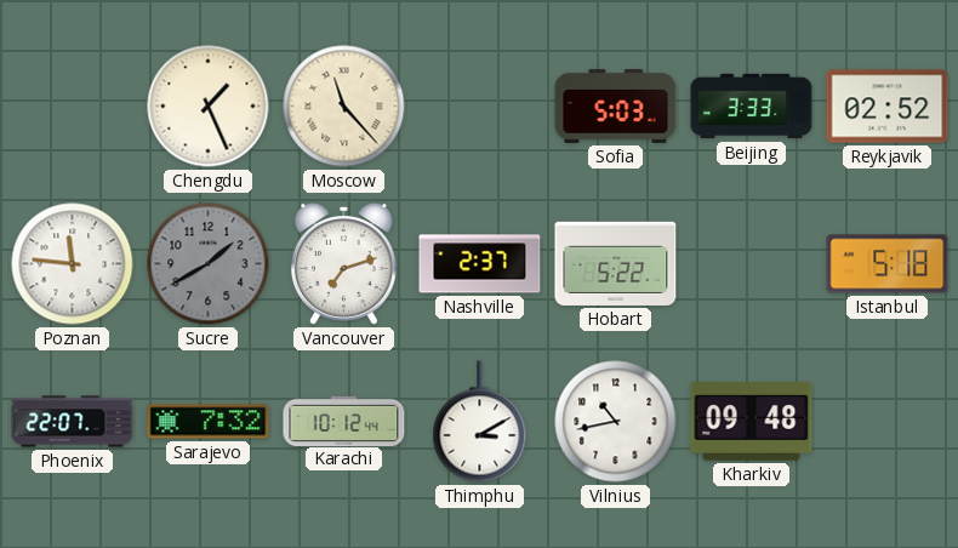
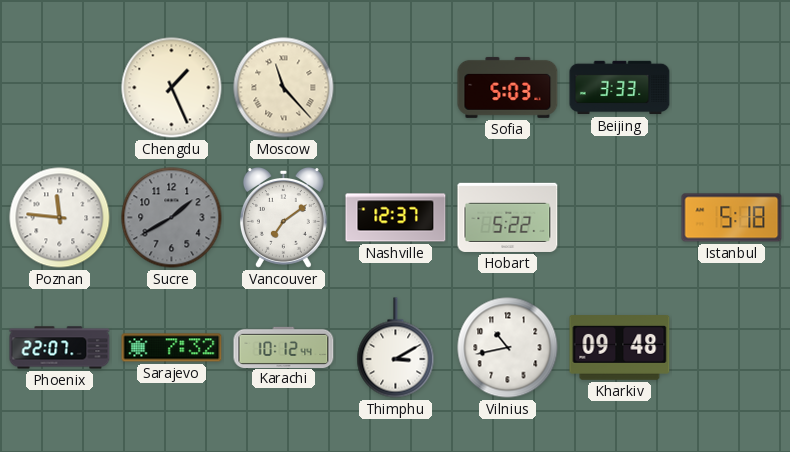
Reykjavik: 02:52 -> none (888, 107)
Vancouver: 7:12 -> 7:09 (283, 218)
Nashville: 2:37 -> 12:37 (396, 218)
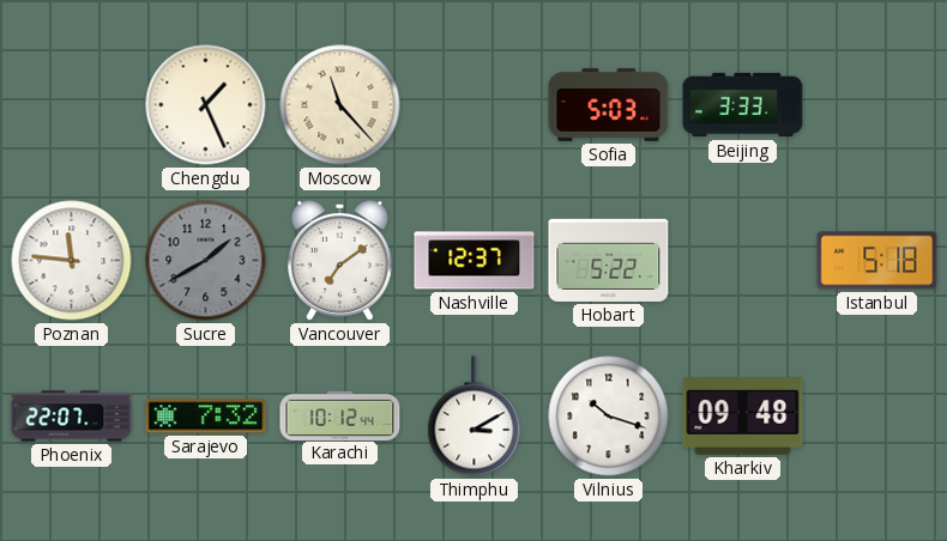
Vilnius: 10:43 -> 10:18 (609, 417)
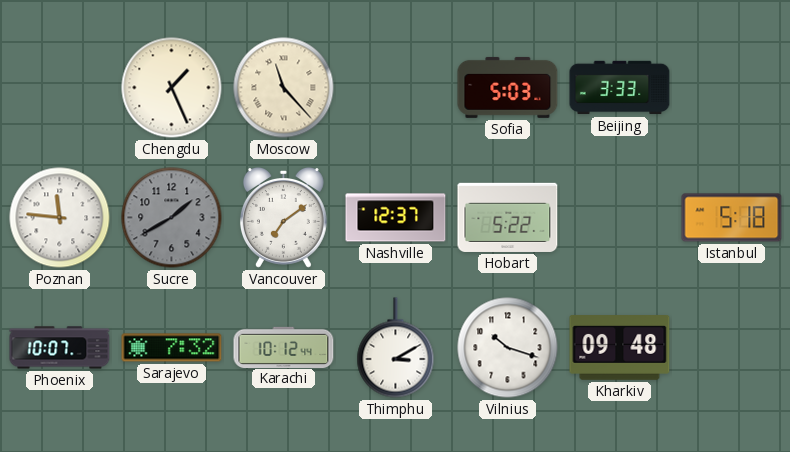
Phoenix: 22:07 -> 10:07 (60, 348)
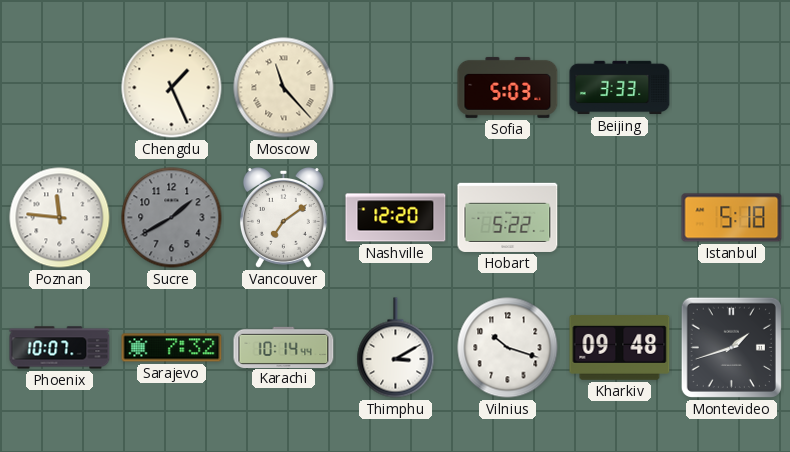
Nashville: 12:37 -> 12:20 (396, 218)
Karachi: 10:12 -> 10:14 (284, 347)
Montevideo: none -> 1:42 (731, 347)
